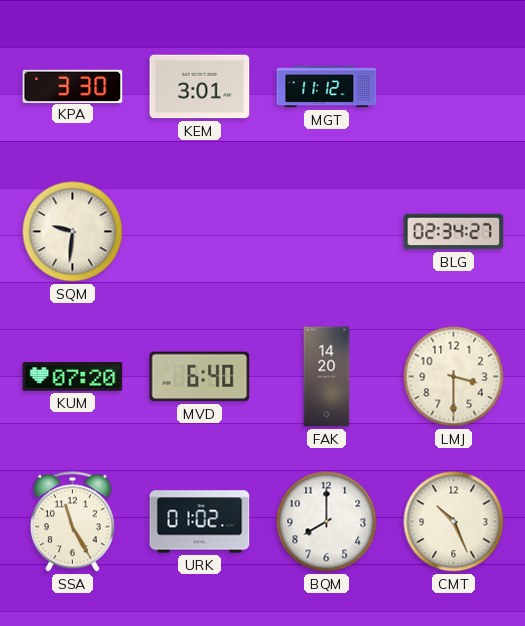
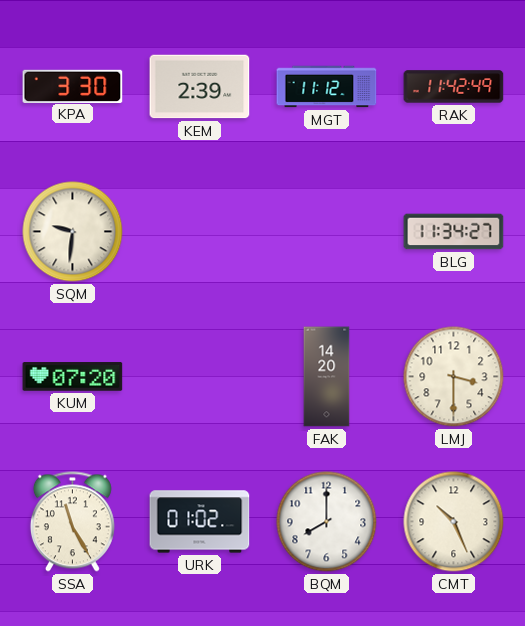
KEM: 3:01 -> 2:39 (200, 87)
RAK: none -> 11:42 (454, 87)
BLG: 02:34 -> 11:34 (454, 232)
MVD: 6:40 -> none (200, 377)
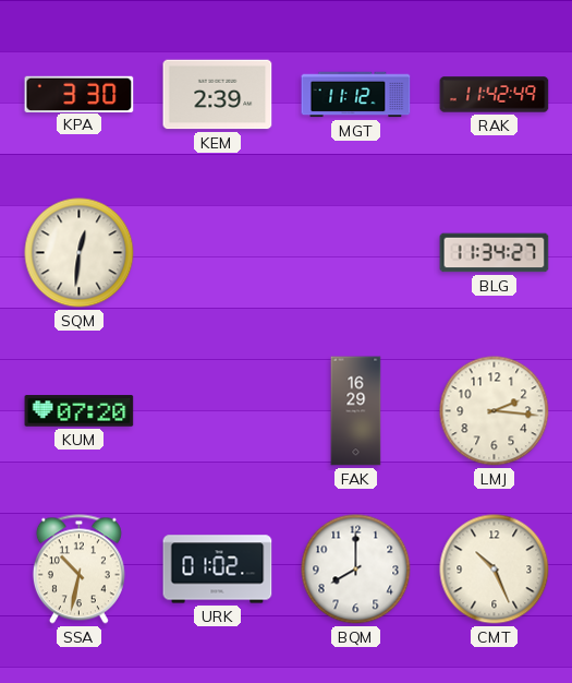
SQM: 9:31 -> 12:31 (80, 253)
FAK: 14:20 -> 16:29 (356, 411)
LMJ: 3:30 -> 2:16 (495, 411)
SSA: 11:25 -> 10:32 (78, 570)
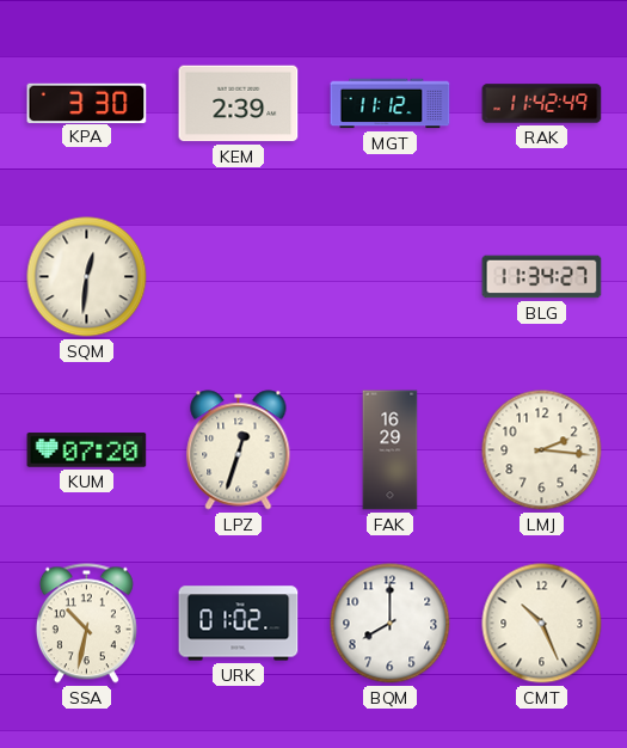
LPZ: none -> 12:33 (239, 450)
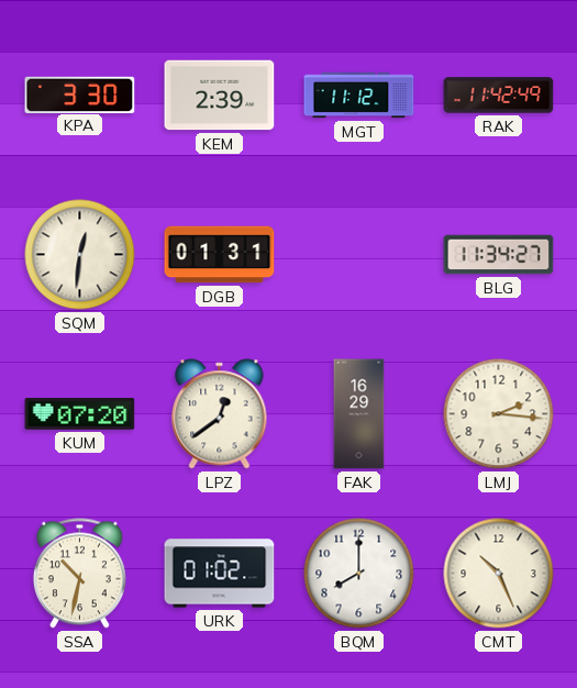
DGB: none -> 01:31 (220, 255)
LPZ: 12:33 -> 12:39 (220, 414)
